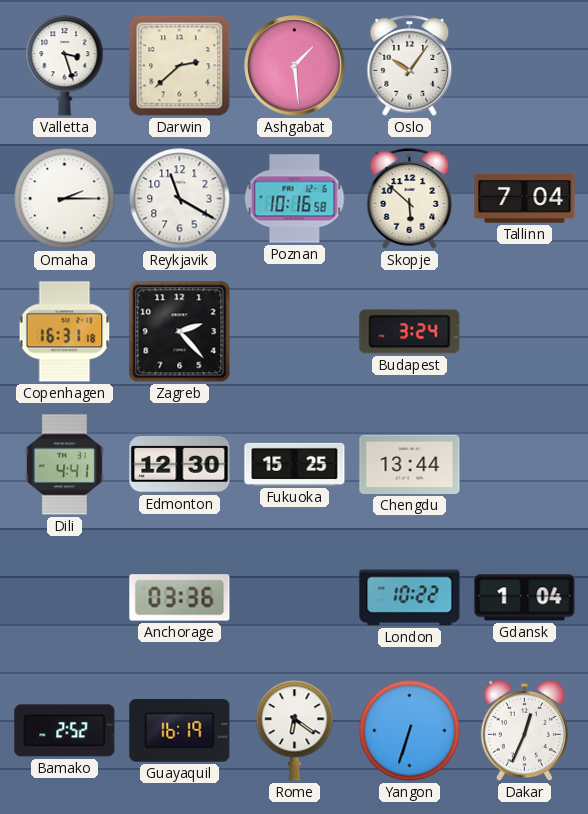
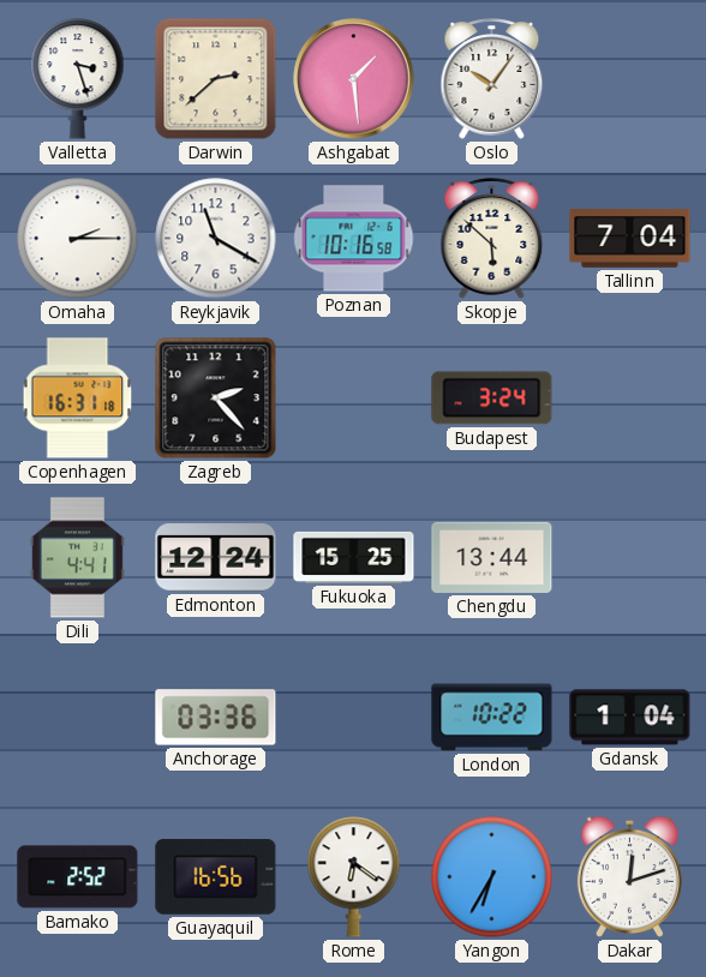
Edmonton: 12:30 -> 12:24 (216, 558)
Guayaquil: 16:19 -> 16:56 (216, 876)
Yangon: 6:33 -> 6:35 (492, 877)
Dakar: 12:34 -> 12:12 (629, 876)
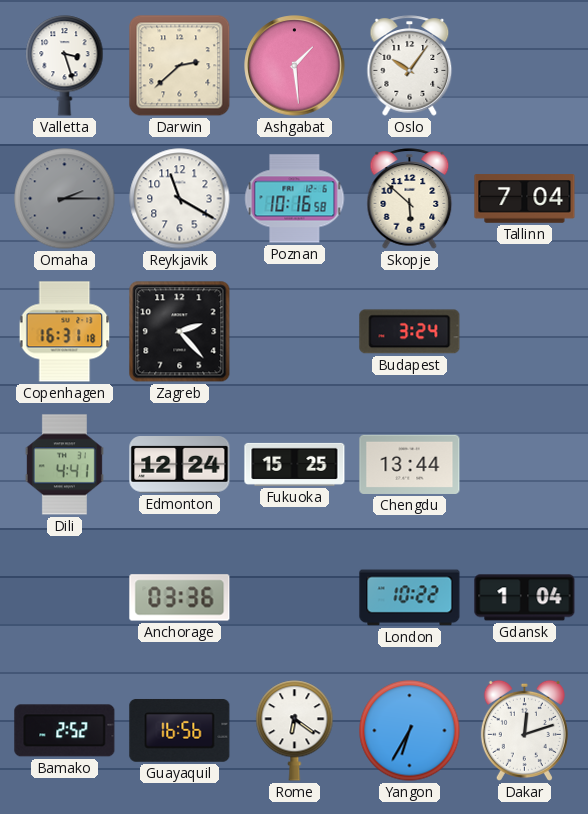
Omaha dial: white -> grey (65, 199)
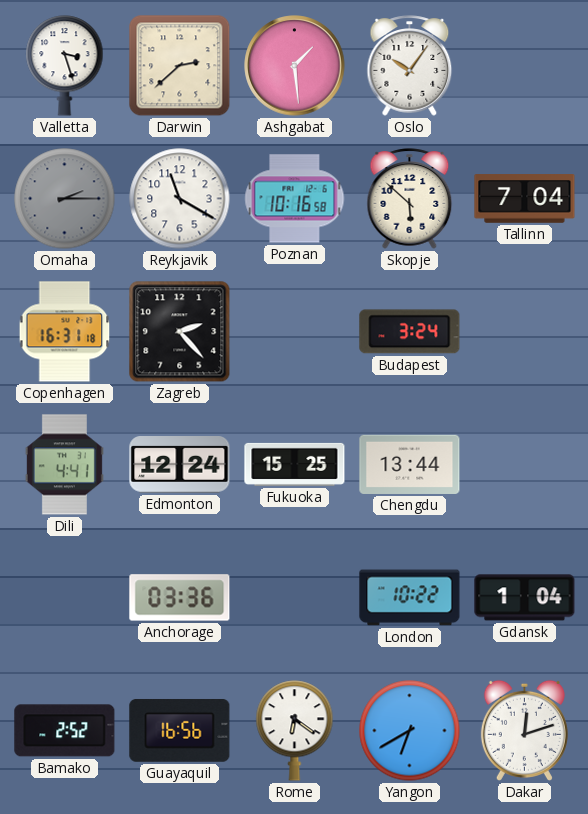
Yangon: 6:35 -> 6:40 (410, 731)
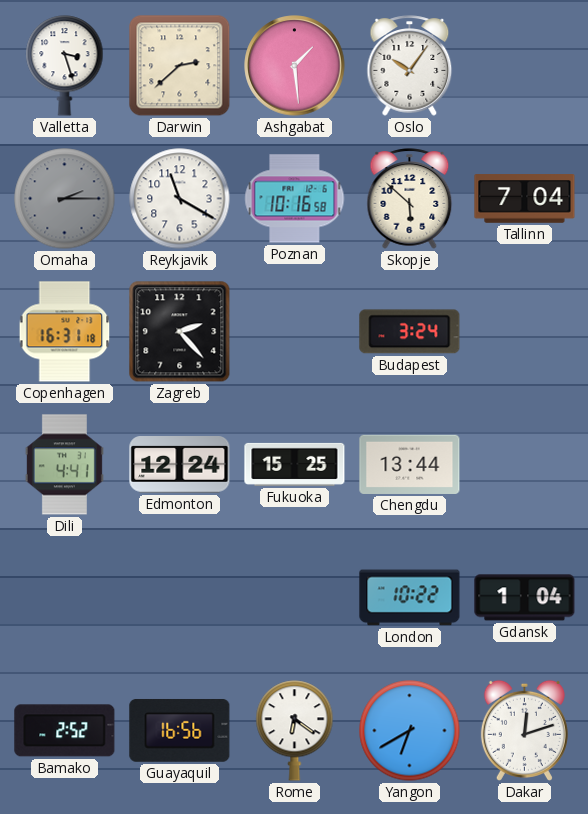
Anchorage: 03:36 -> none (180, 598)
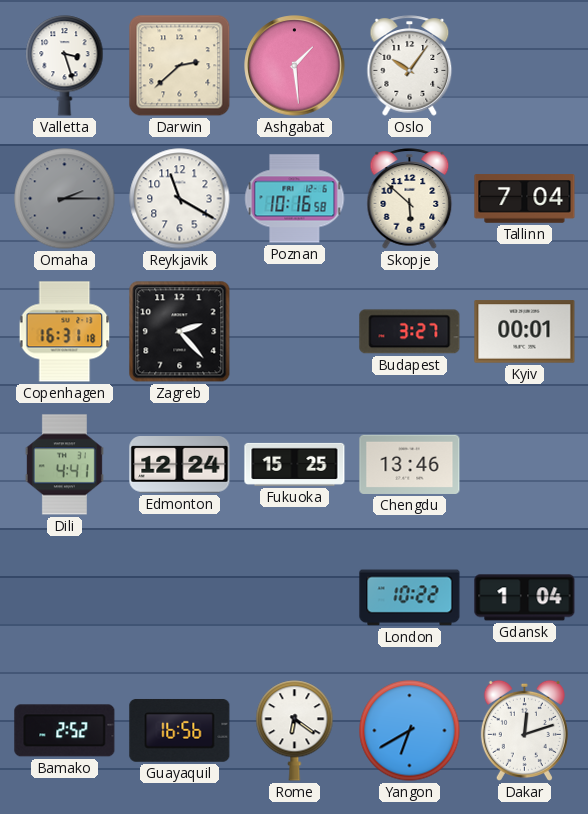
Budapest: 3:24 -> 3:27 (410, 332)
Kyiv: none -> 00:01 (525, 332)
Chengdu: 13:44 -> 13:46 (410, 464)
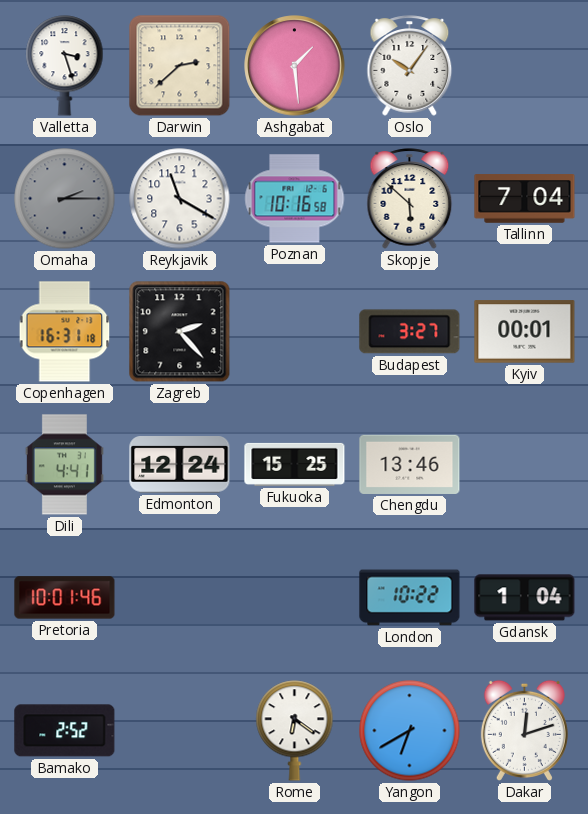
Pretoria: none -> 10:01 (65, 598)
Guayaquil: 16:56 -> none (180, 730)
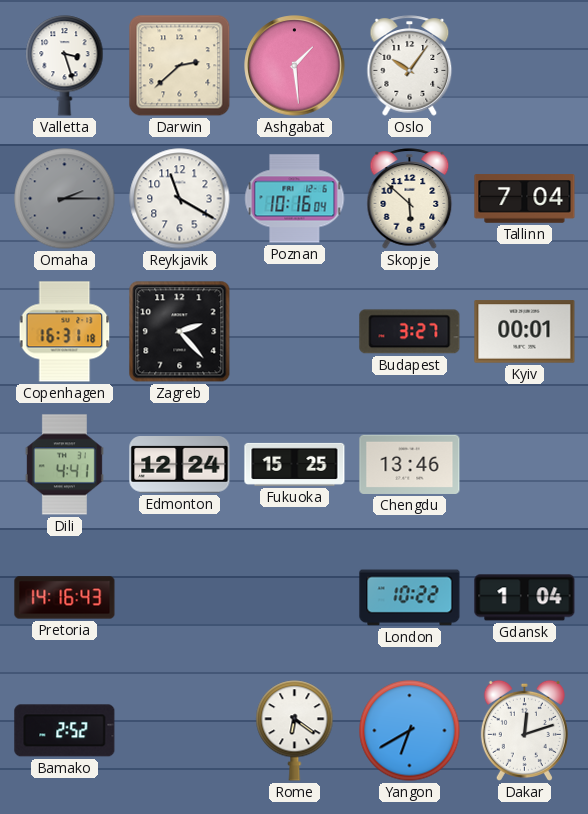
Poznan: 10:16:58 -> 10:16:04 (295, 199)
Pretoria: 10:01 -> 14:16 (65, 598)
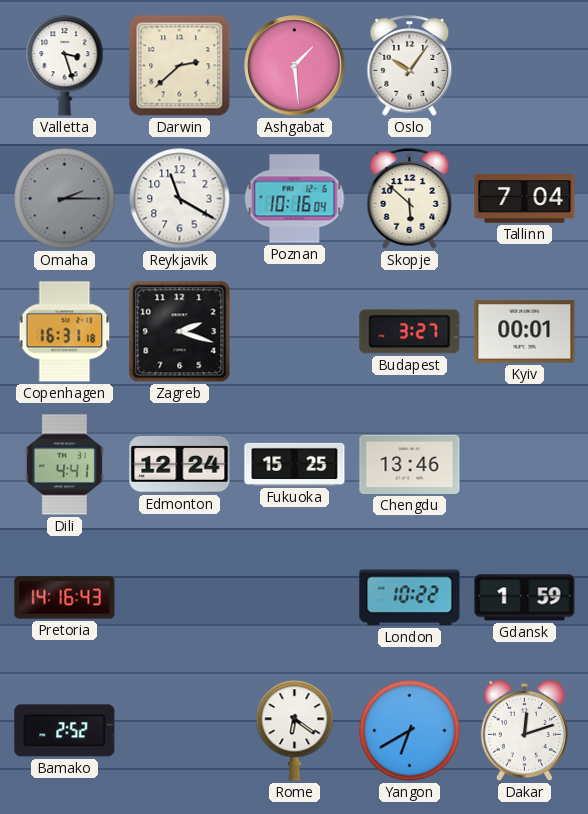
Zagreb: 2:23 -> 2:18 (180, 332)
Gdansk: 1:04 -> 1:59 (525, 598)
